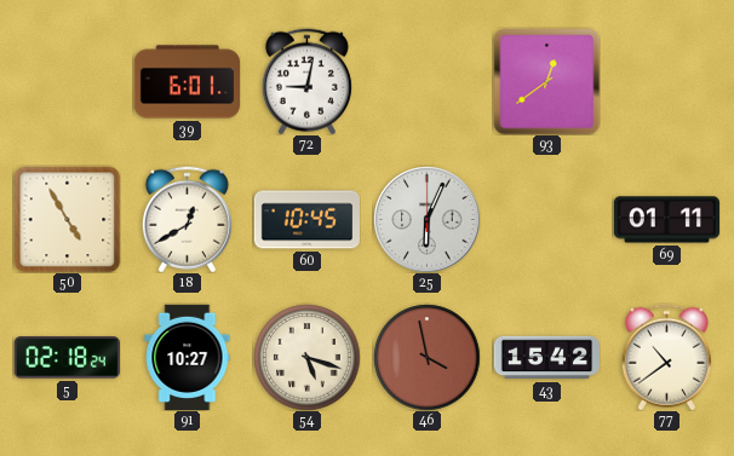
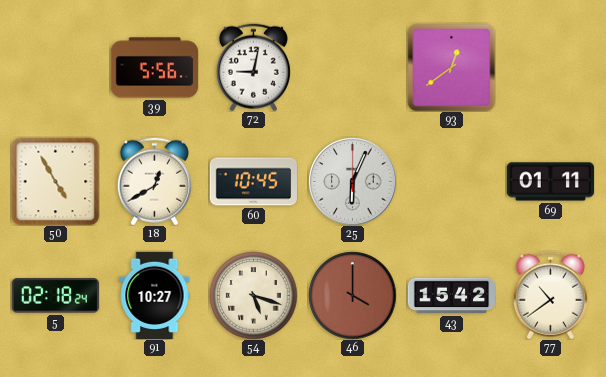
39: 6:01 -> 5:56 (154, 68)
46: 3:58 -> 4:00 (352, 295)
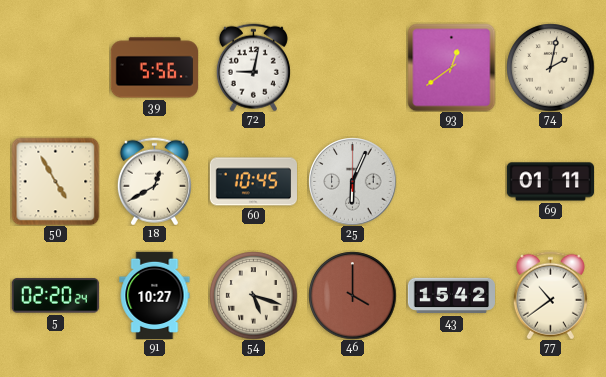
74: none -> 2:02 (550, 67)
5: 02:18 -> 02:20 (55, 296)
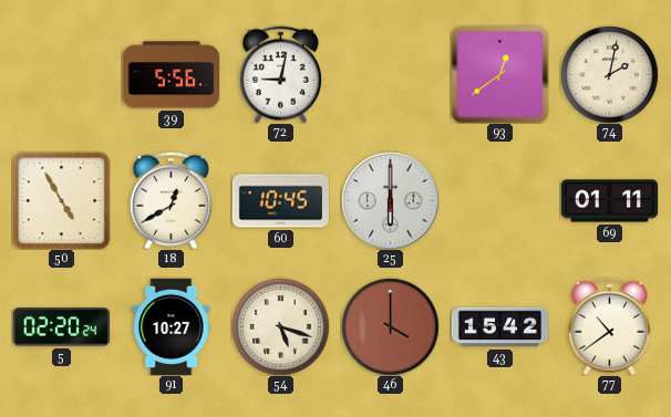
25: 6:04 -> 6:00 (390, 200)
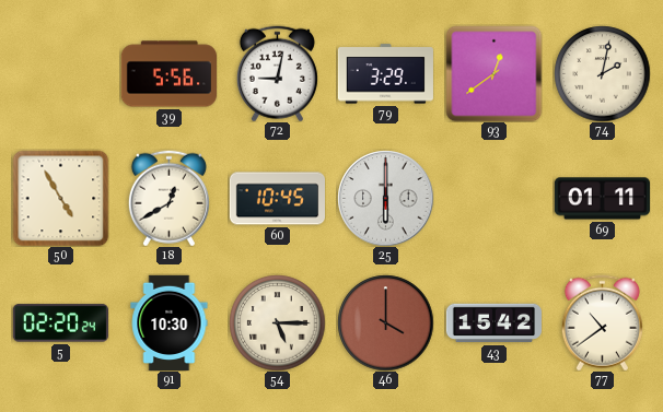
79: none -> 3:29 (385, 74)
91: 10:27 -> 10:30 (170, 322)
54: 5:18 -> 5:15 (277, 322)
